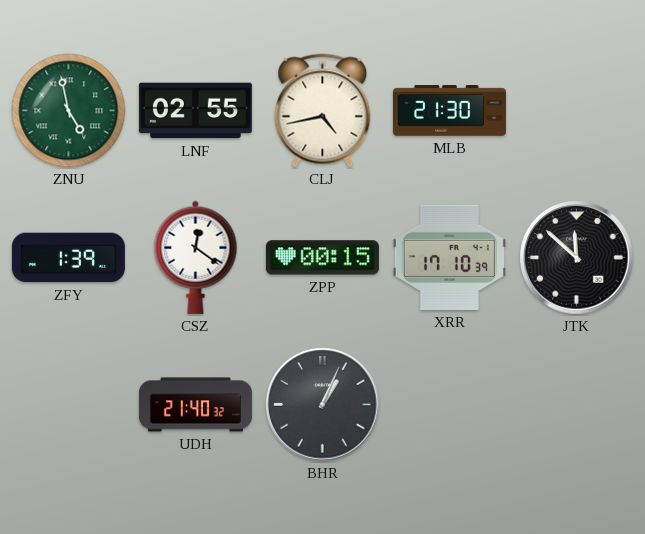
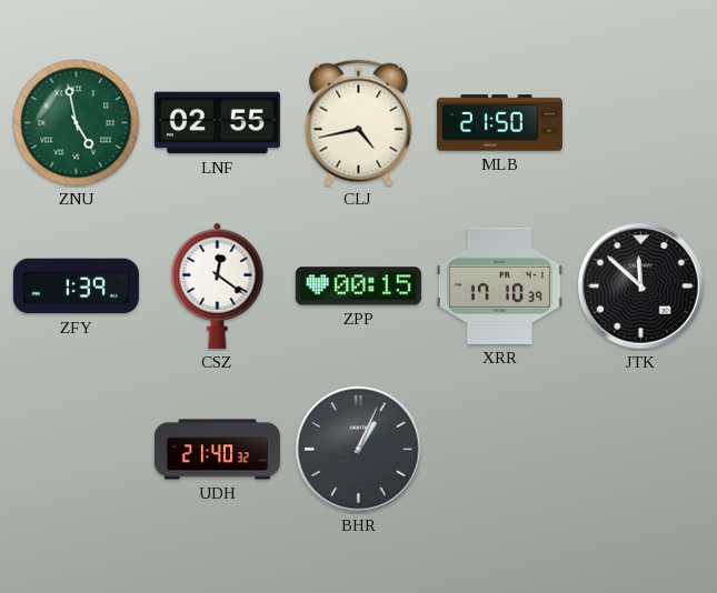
MLB: 21:30 -> 21:50 (499, 123)
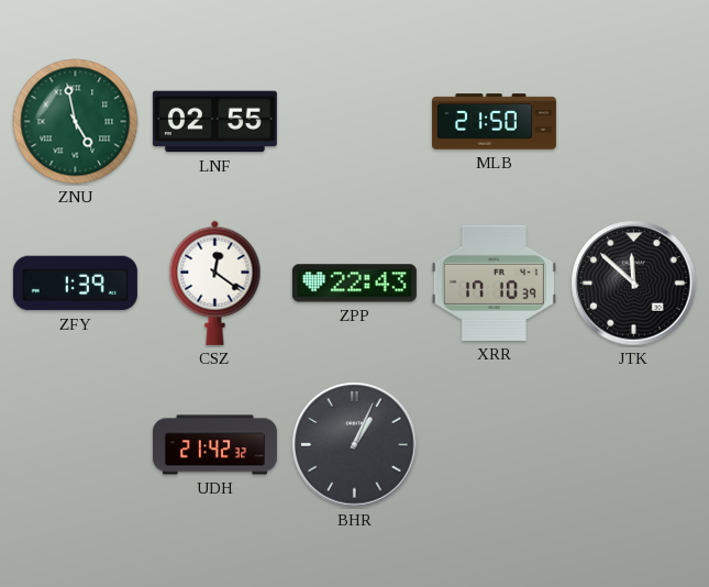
CLJ: 4:43 -> none (359, 123)
ZPP: 00:15 -> 22:43 (354, 284)
UDH: 21:40 -> 21:42 (214, 445)
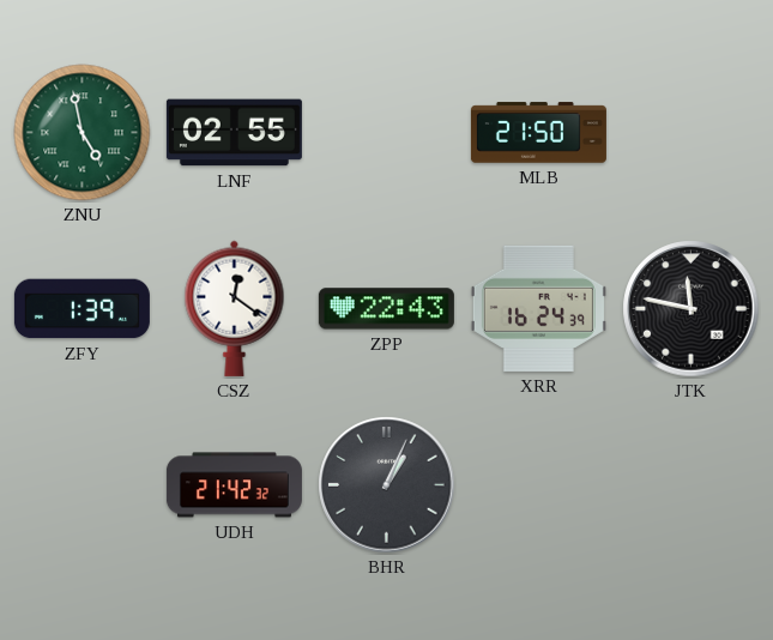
XRR: 17:10 -> 16:24 (538, 308)
JTK: 11:52 -> 11:47 (692, 309)
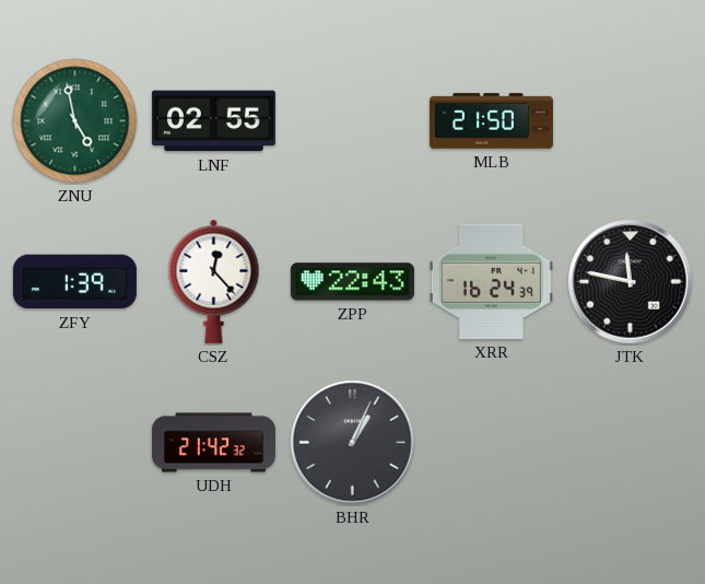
CSZ: 12:21 -> 12:23 (214, 281)
